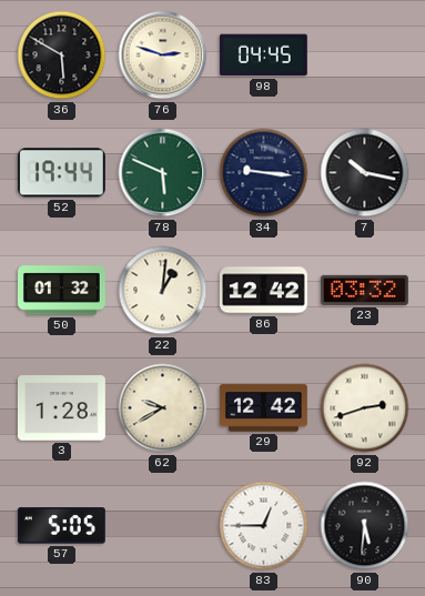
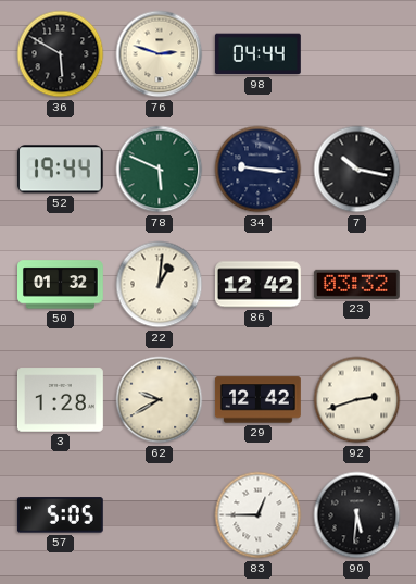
98: 04:45 -> 04:44 (257, 54)
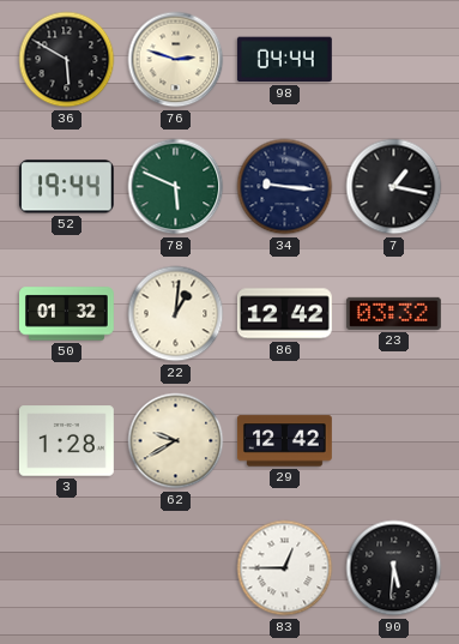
7: 10:17 -> 1:17 (394, 187)
92: 2:42 -> none (357, 400)
57: 5:05 -> none (60, 515)
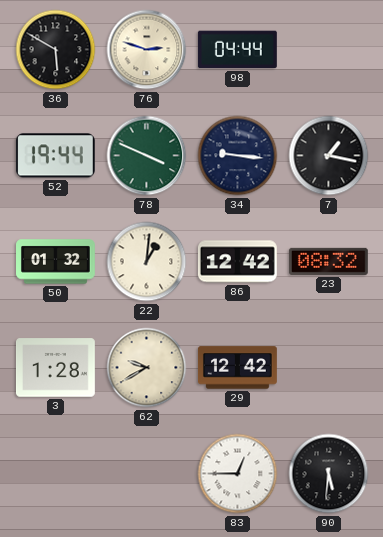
78: 5:49 -> 3:49 (147, 156)
23: 03:32 -> 08:32 (328, 261)
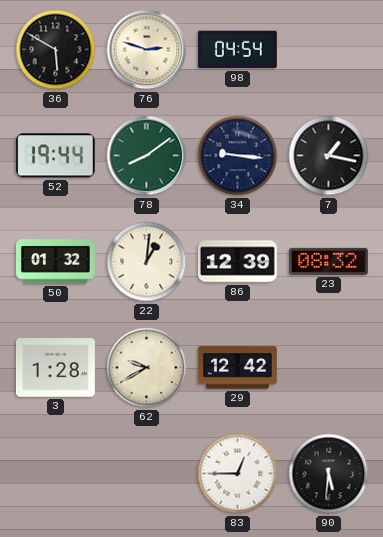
98: 04:44 -> 04:54 (237, 50)
78: 3:49 -> 8:09 (147, 156)
86: 12:42 -> 12:39 (237, 262)
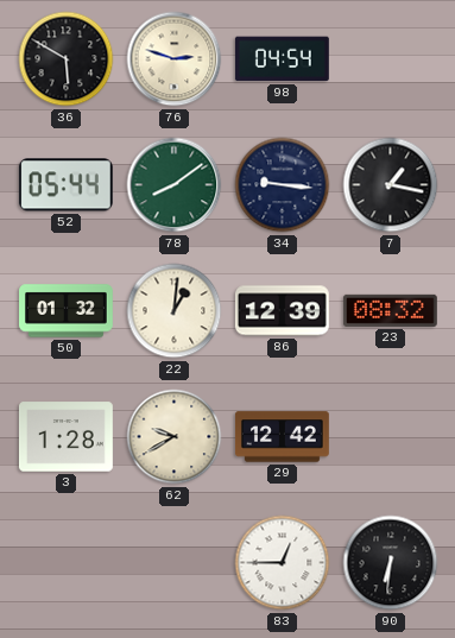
52: 19:44 -> 05:44 (65, 185)
90: 5:31 -> 6:31 (391, 563)
